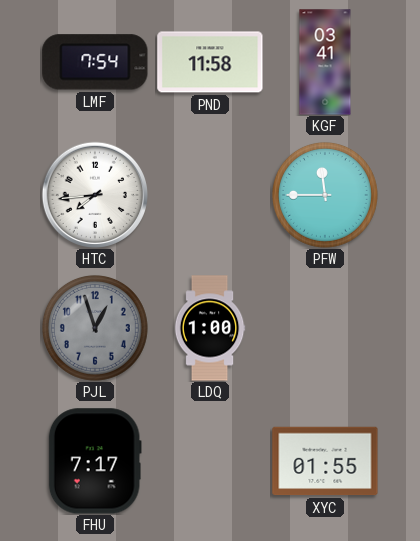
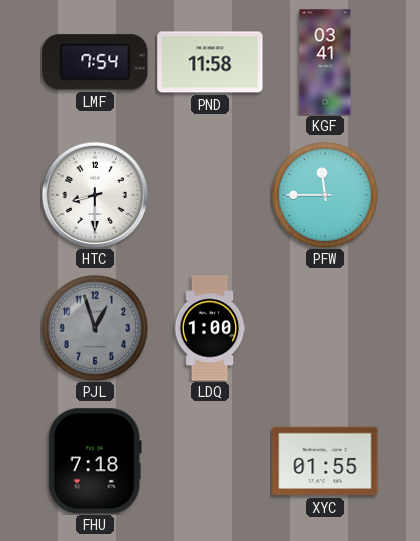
HTC: 7:44 -> 8:30 (94, 194)
FHU: 7:17 -> 7:18 (95, 461)
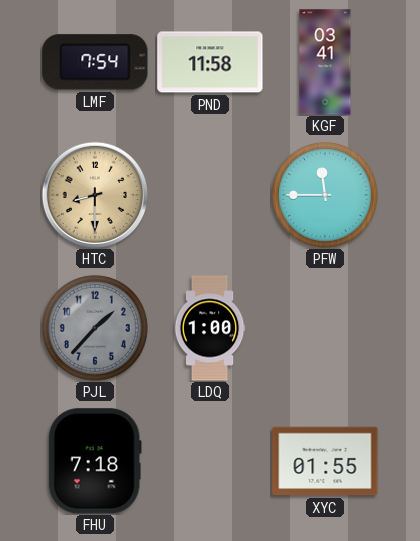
HTC dial: white -> champagne (94, 194)
PJL: 12:57 -> 1:37 (95, 328)
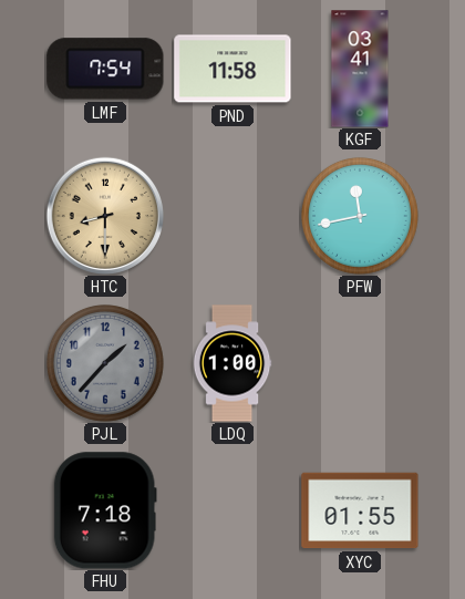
PFW: 11:45 -> 11:43 (360, 216)
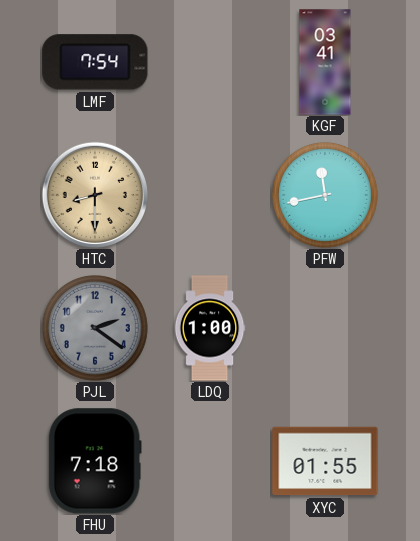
PND: 11:58 -> none (232, 69)
PJL: 1:37 -> 2:21 (95, 328)
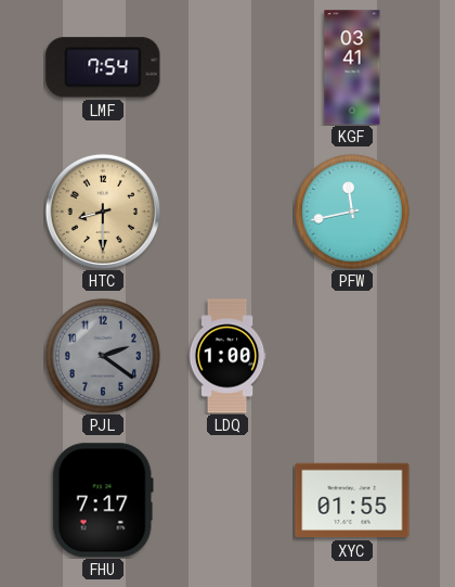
FHU: 7:18 -> 7:17 (103, 500)
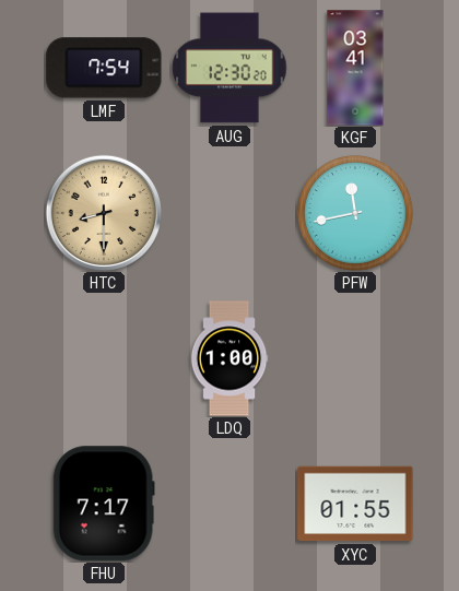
AUG: none -> 12:30 (229, 68)
PJL: 2:21 -> none (103, 356)
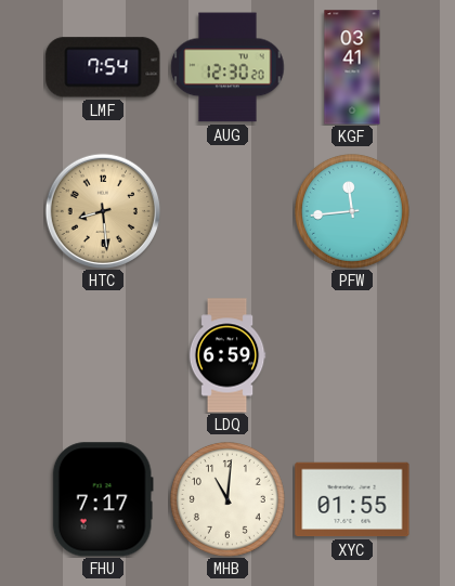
HTC: 8:30 -> 8:29 (102, 210)
PFW: 11:43 -> 11:44 (352, 211)
LDQ: 1:00 -> 6:59 (227, 355)
MHB: none -> 11:01 (227, 499)
